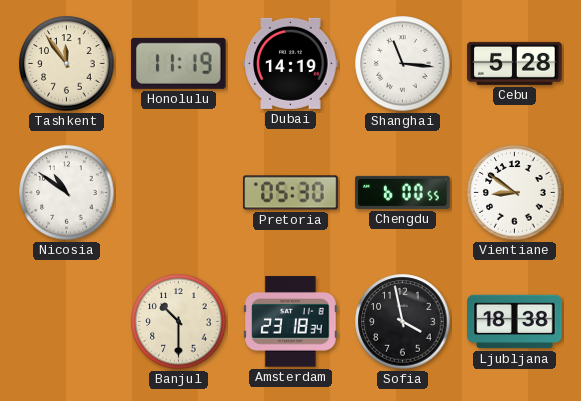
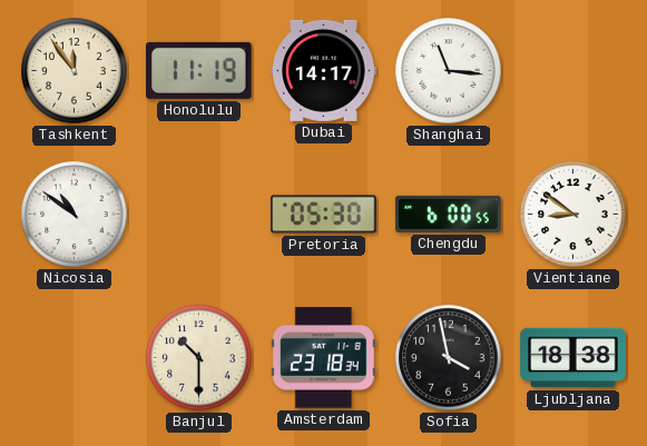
Dubai: 14:19 -> 14:17 (324, 70)
Cebu: 5:28 -> none (515, 63)
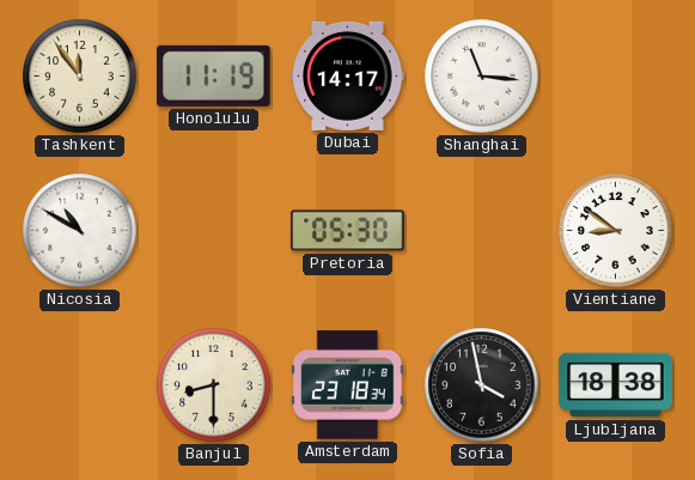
Nicosia: 10:51 -> 10:50 (80, 231)
Chengdu: 6:00 -> none (449, 214)
Banjul: 10:30 -> 8:30 (214, 385)
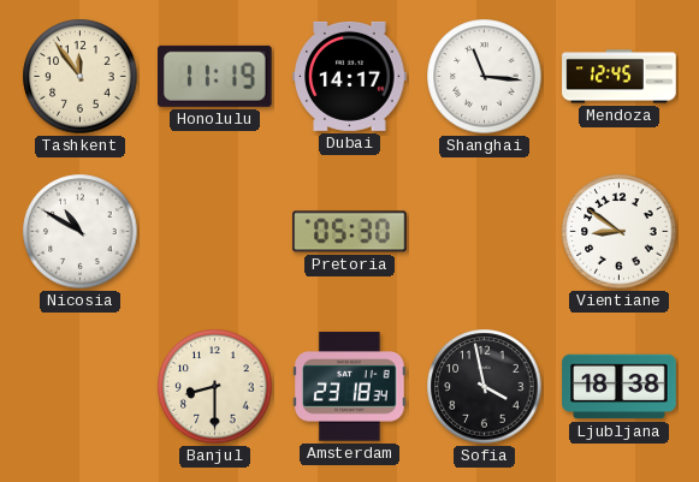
Mendoza: none -> 12:45 (620, 77)
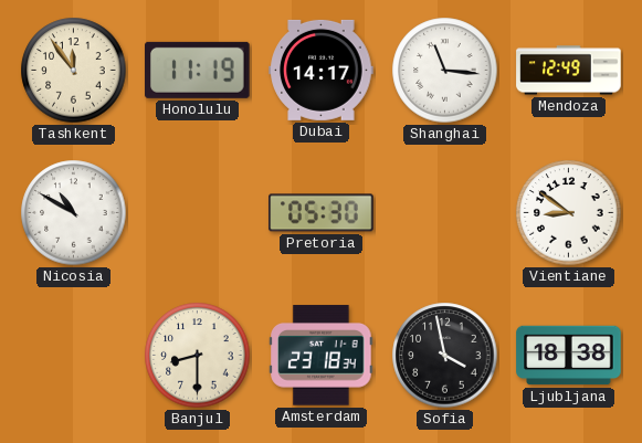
Mendoza: 12:45 -> 12:49 (569, 71)
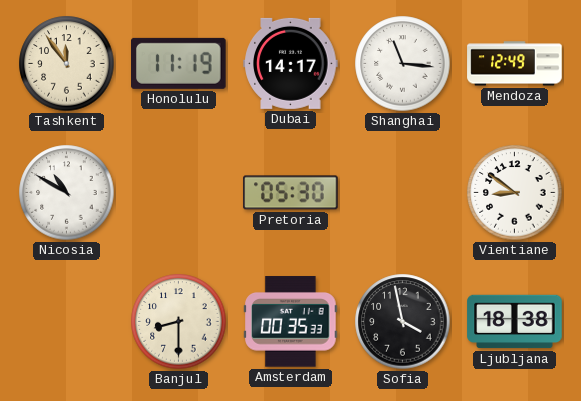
Amsterdam: 23:18 -> 00:35 (291, 322)
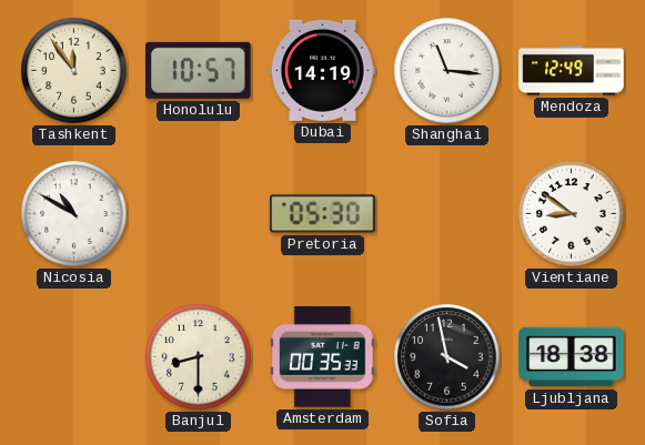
Honolulu: 11:19 -> 10:57 (199, 70)
Dubai: 14:17 -> 14:19 (323, 70)
